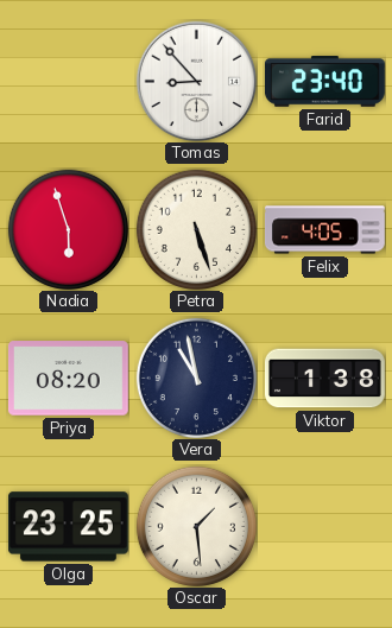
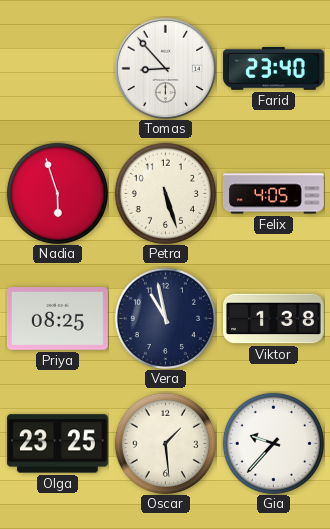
Priya: 08:20 -> 08:25 (57, 319)
Gia: none -> 9:37 (273, 443)
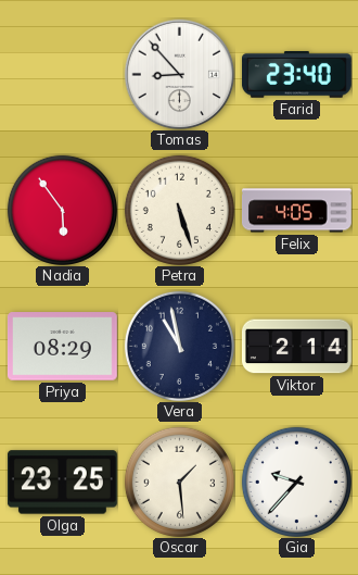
Nadia: 5:57 -> 5:54 (62, 210)
Priya: 08:25 -> 08:29 (62, 347)
Viktor: 1:38 -> 2:14 (297, 347)
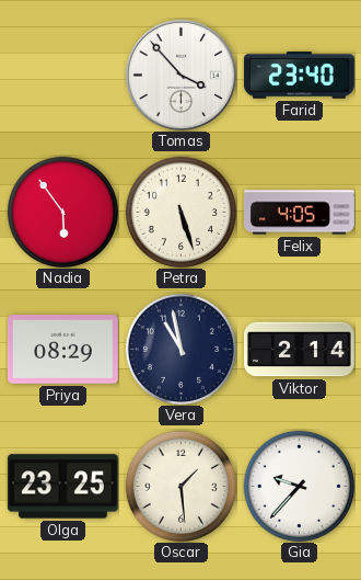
Tomas: 8:53 -> 3:53 (180, 75)
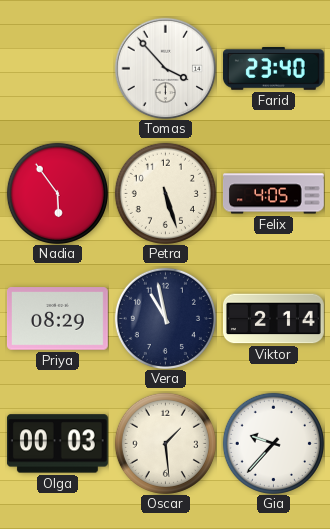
Olga: 23:25 -> 00:03 (57, 444)
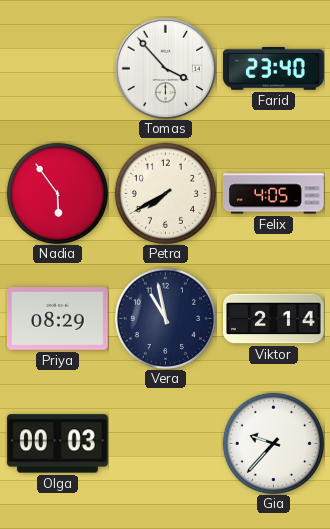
Petra: 5:27 -> 7:40 (165, 193)
Oscar: 1:29 -> none (165, 443)
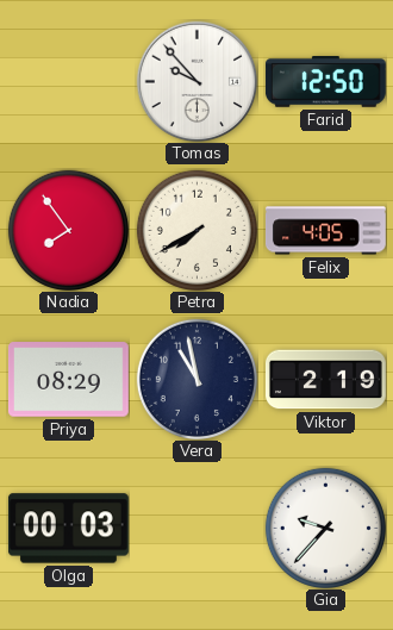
Tomas: 3:53 -> 9:53 (196, 81)
Farid: 23:40 -> 12:50 (325, 82)
Nadia: 5:54 -> 7:54 (68, 230)
Viktor: 2:14 -> 2:19 (326, 380)
